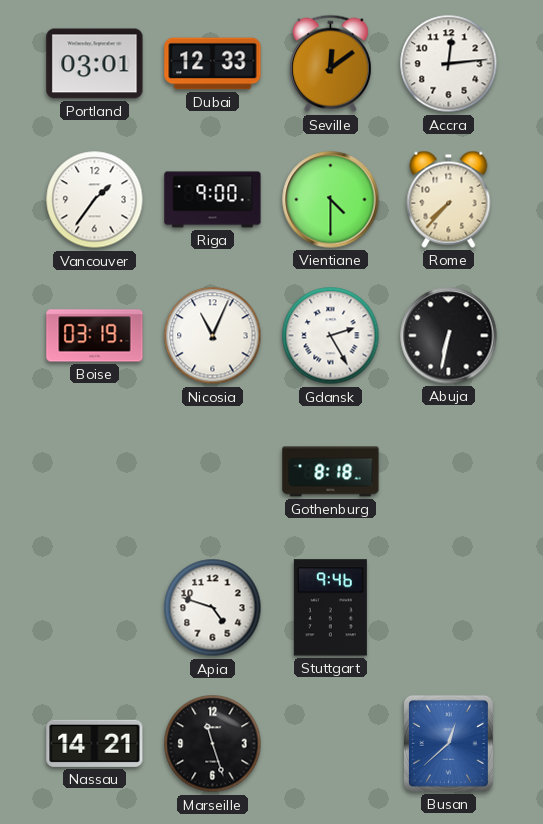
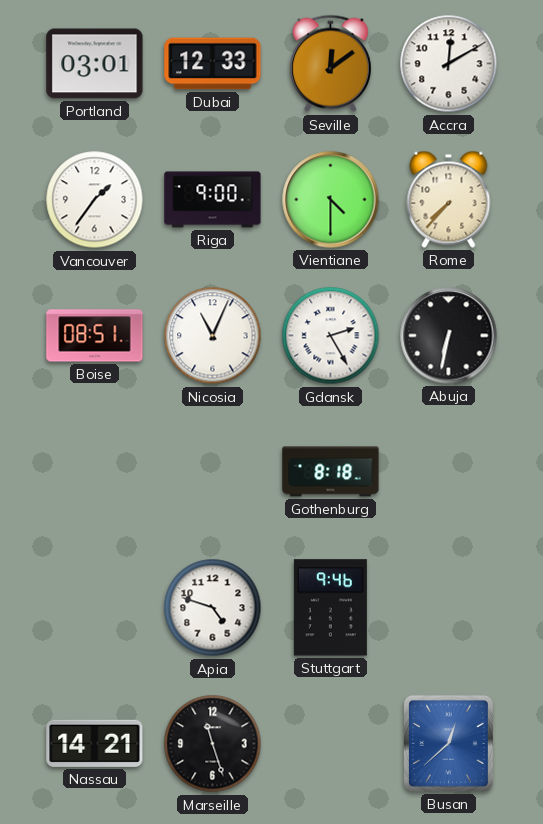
Accra: 12:14 -> 12:10 (449, 64)
Boise: 03:19 -> 08:51 (95, 336)
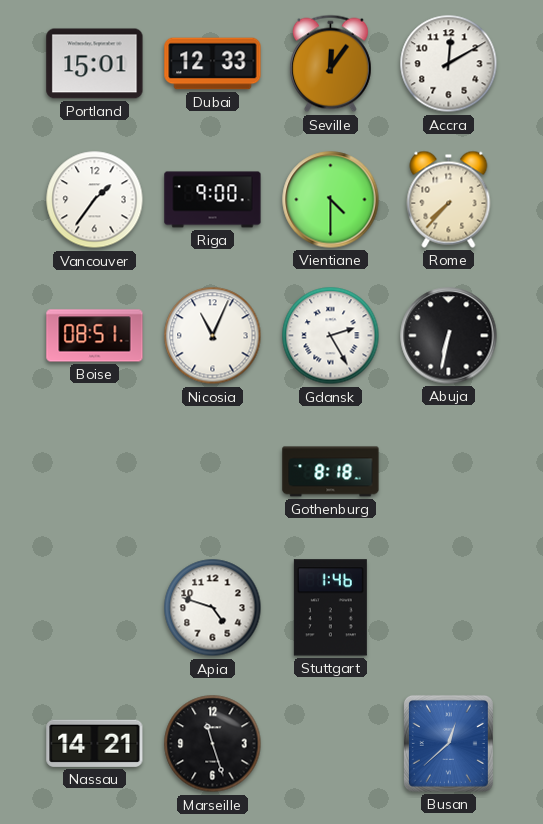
Portland: 03:01 -> 15:01 (95, 64)
Seville: 12:09 -> 12:06 (331, 64)
Stuttgart: 9:46 -> 1:46 (330, 608)
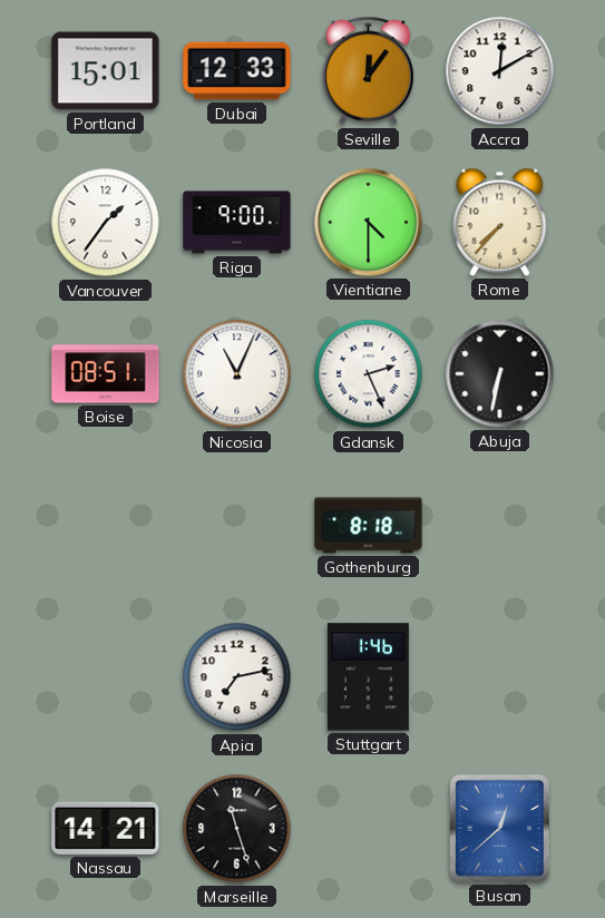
Gdansk: 2:25 -> 2:26 (369, 374)
Apia: 4:48 -> 7:13 (237, 677)
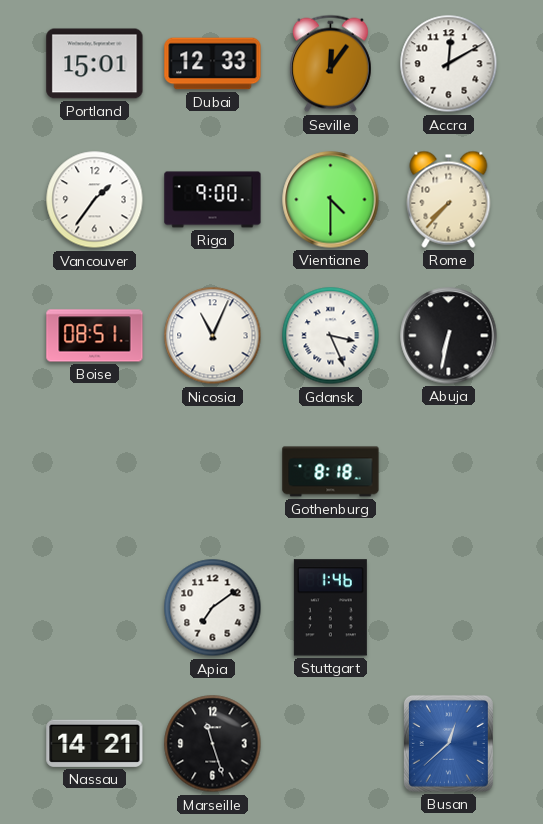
Gdansk: 2:26 -> 3:26 (331, 336)
Apia: 7:13 -> 7:09 (213, 608)
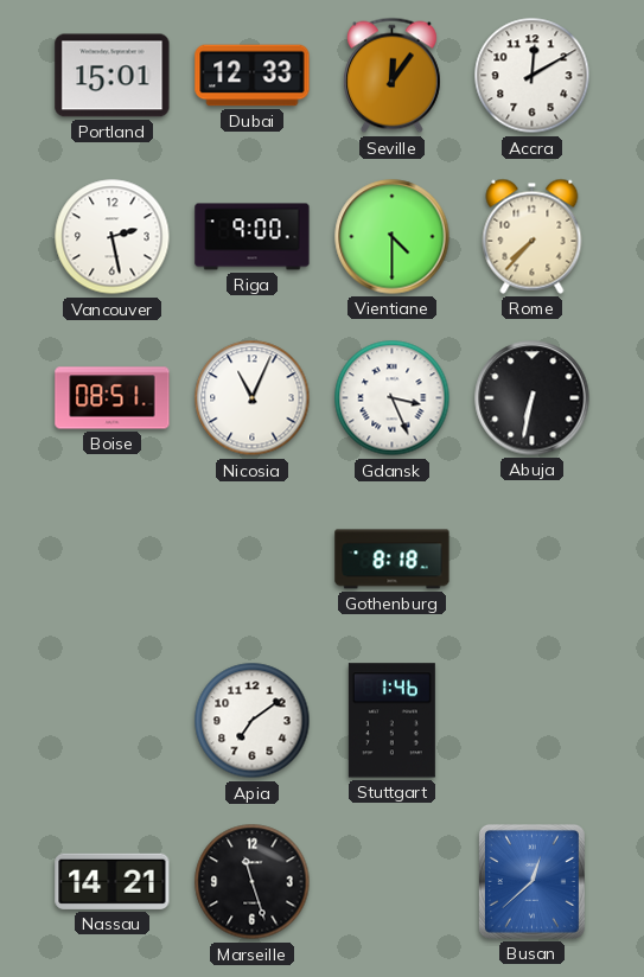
Vancouver: 1:36 -> 2:28 (113, 237)
